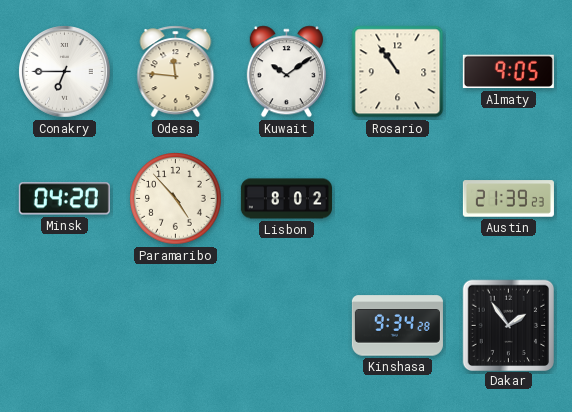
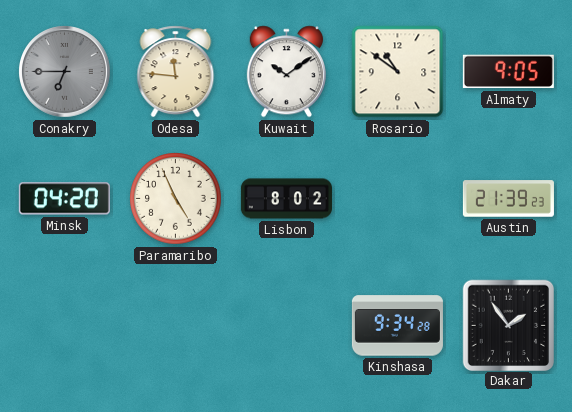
Conakry dial: white -> grey (65, 72)
Rosario: 10:54 -> 10:51 (398, 72)
Paramaribo: 4:53 -> 4:56 (176, 199)
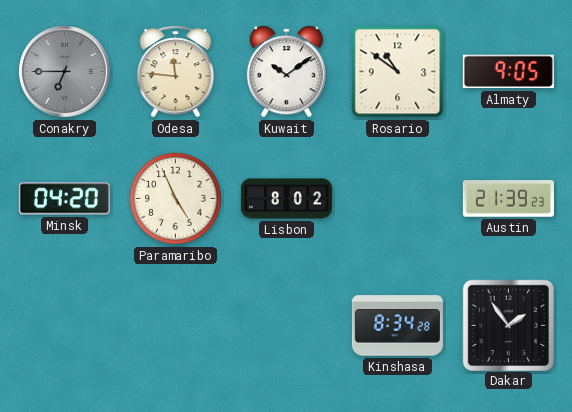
Kinshasa: 9:34 -> 8:34 (397, 326)
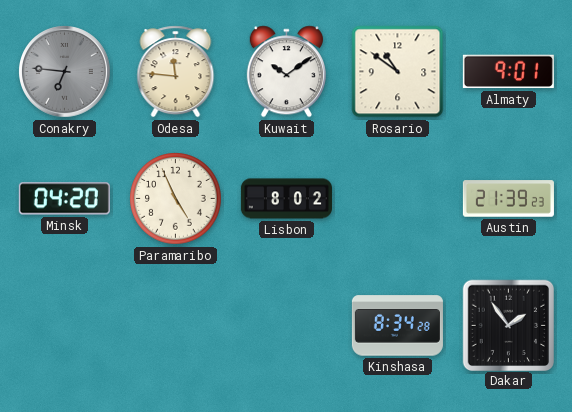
Conakry: 6:45 -> 6:46 (65, 72)
Almaty: 9:05 -> 9:01 (508, 72)
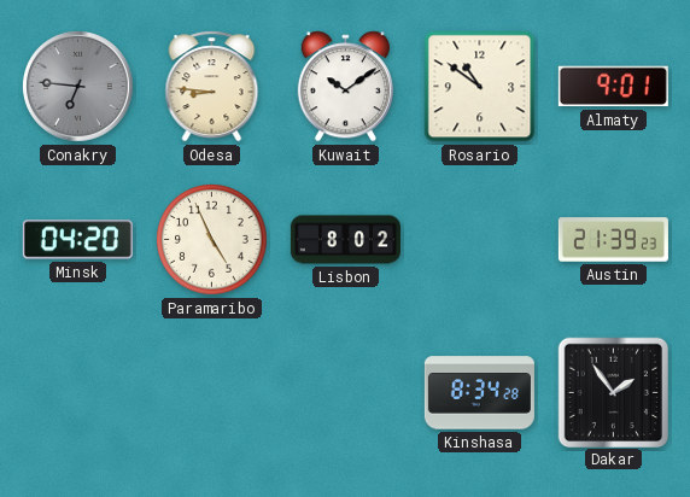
Odesa: 11:46 -> 8:46 (212, 87)
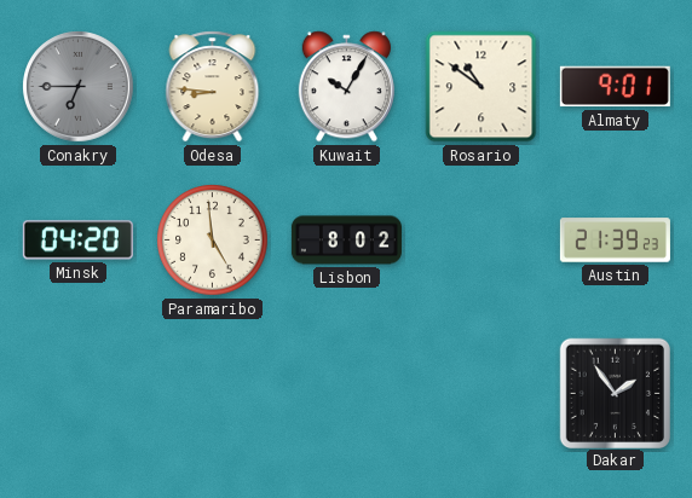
Conakry: 6:46 -> 6:45 (79, 87)
Kuwait: 10:09 -> 10:05 (346, 87)
Paramaribo: 4:56 -> 4:59 (213, 241)
Kinshasa: 8:34 -> none (479, 393)
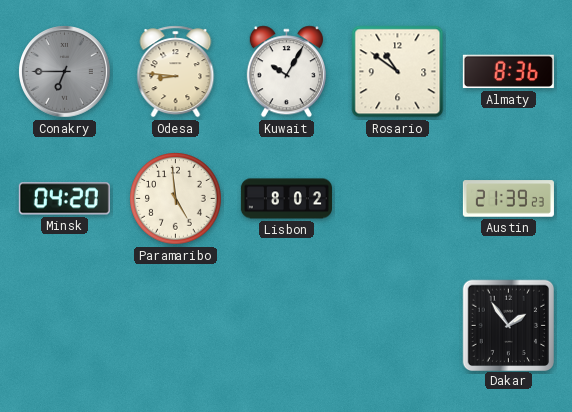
Almaty: 9:01 -> 8:36 (508, 72)
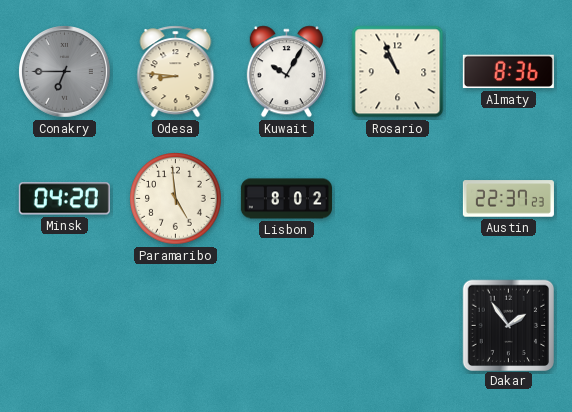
Rosario: 10:51 -> 10:56 (398, 72)
Austin: 21:39 -> 22:37 (508, 199)
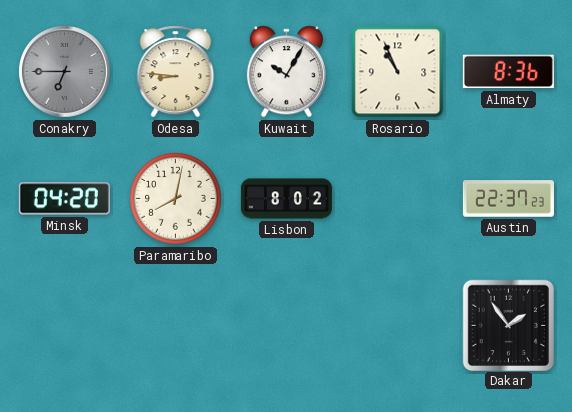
Paramaribo: 4:59 -> 8:02 (176, 199)
